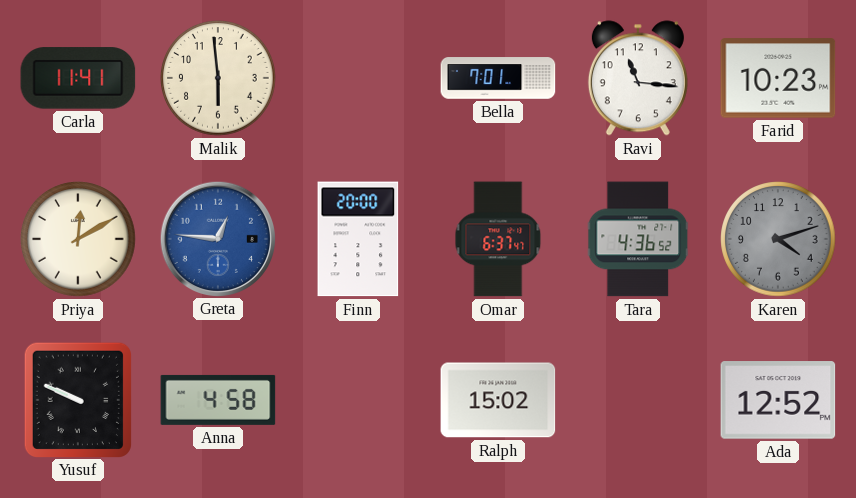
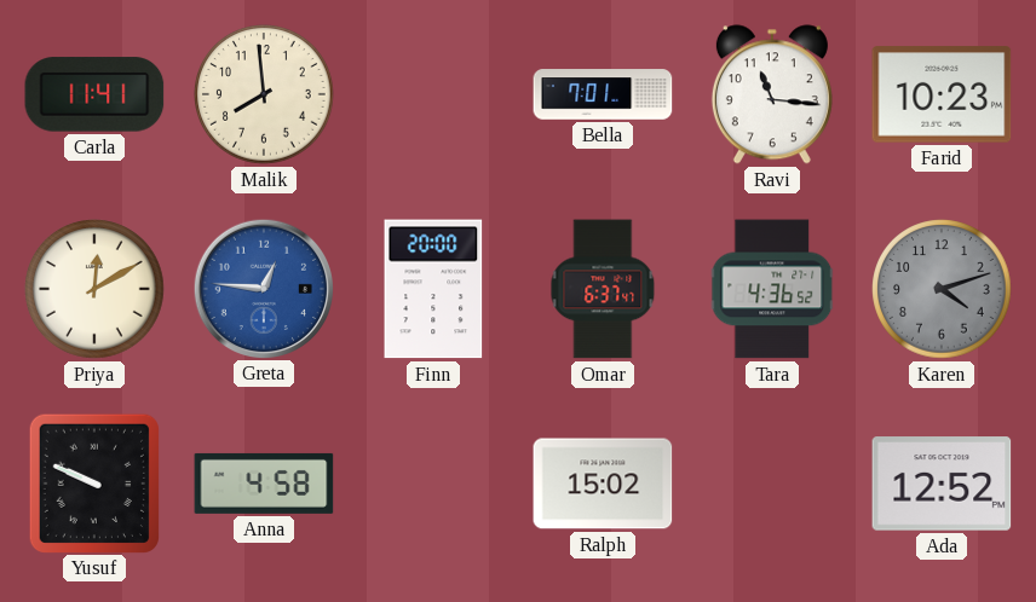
Malik: 5:59 -> 7:59 (264, 94)
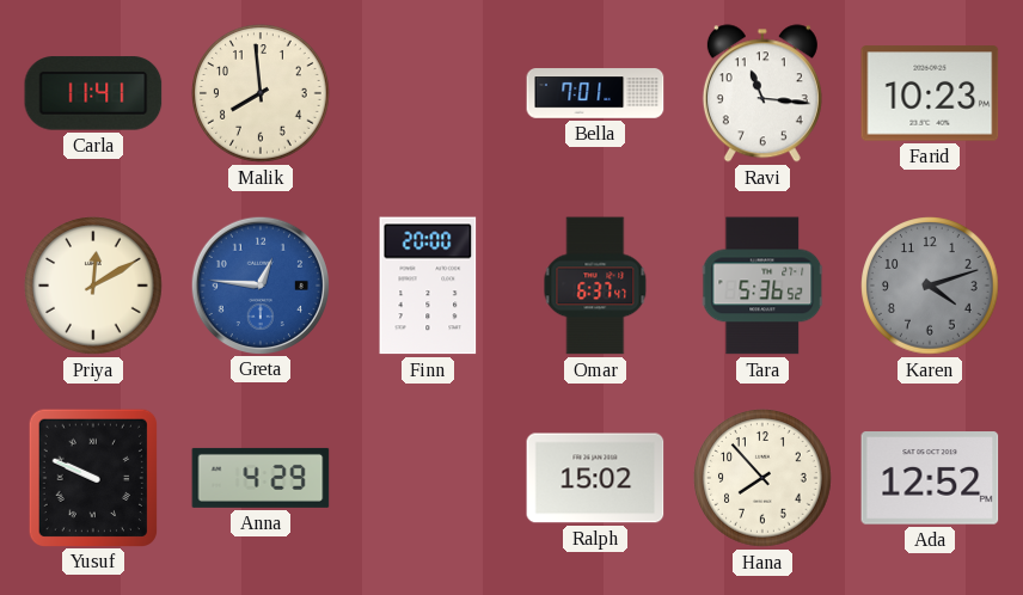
Tara: 4:36 -> 5:36 (762, 286)
Anna: 4:58 -> 4:29 (261, 478)
Hana: none -> 7:53 (762, 478)
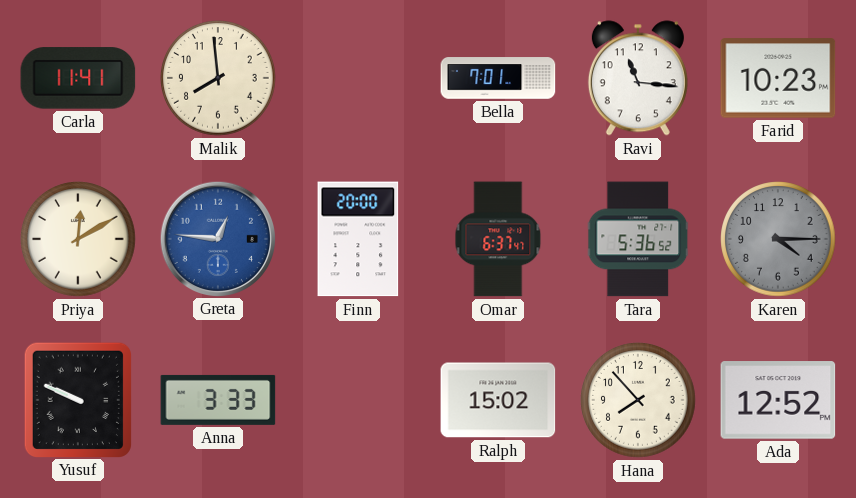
Karen: 4:12 -> 4:15 (778, 239)
Anna: 4:29 -> 3:33 (218, 400)
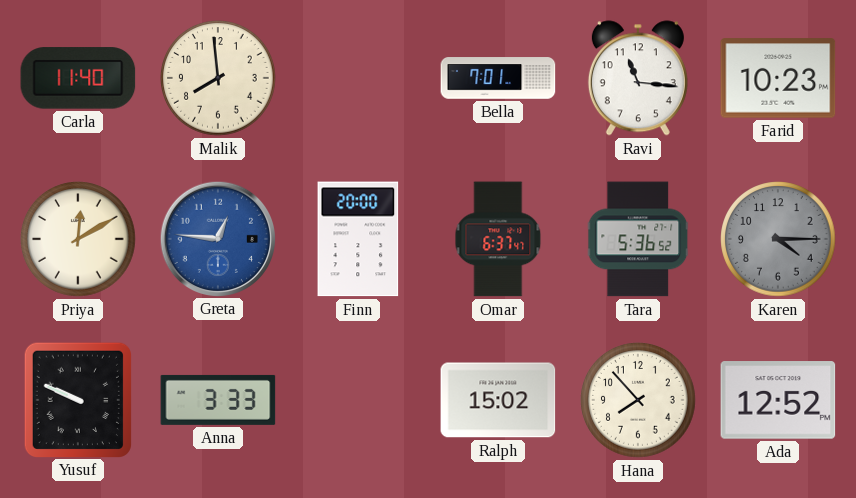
Carla: 11:41 -> 11:40 (78, 78)
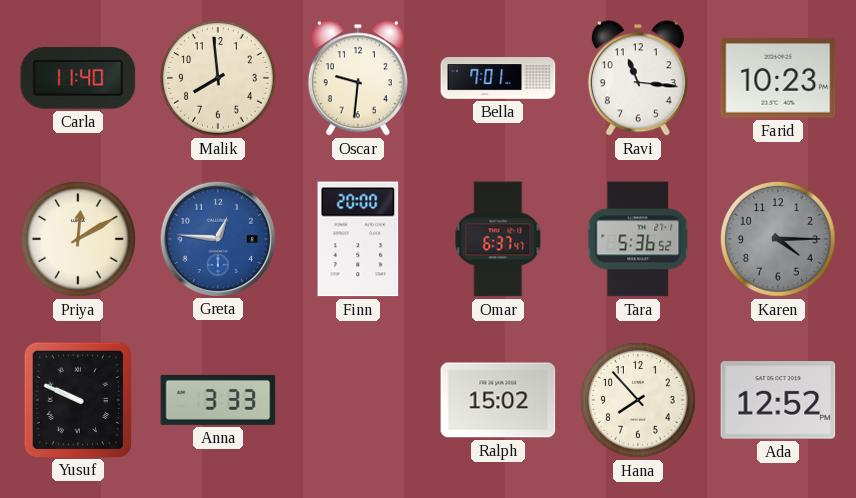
Oscar: none -> 9:31 (358, 78)
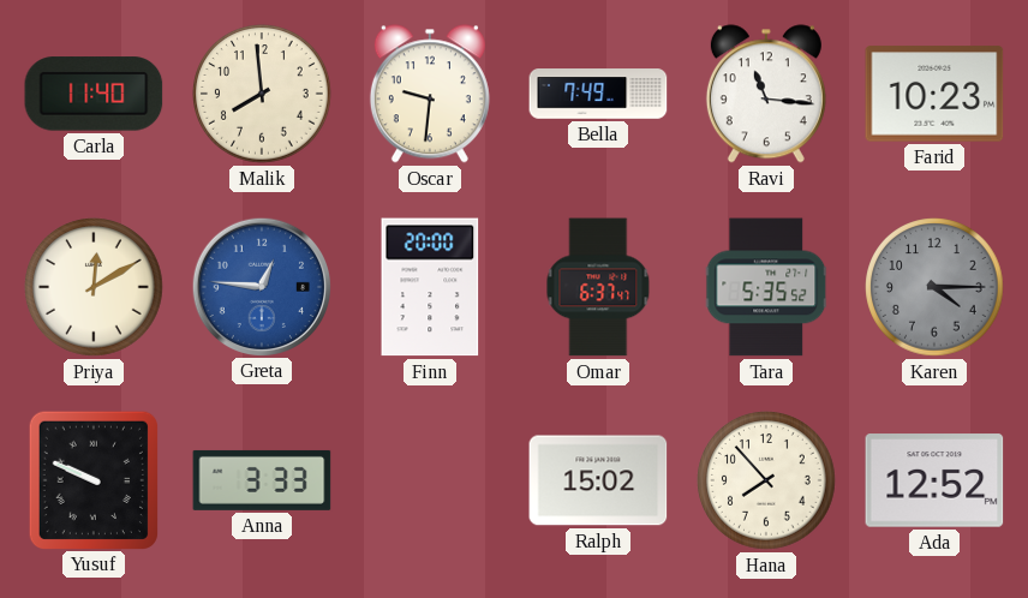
Bella: 7:01 -> 7:49 (598, 94)
Tara: 5:36 -> 5:35 (766, 287)
